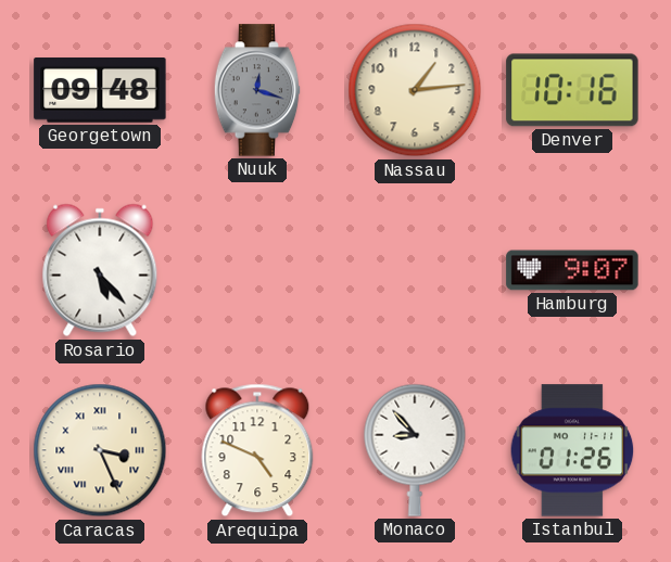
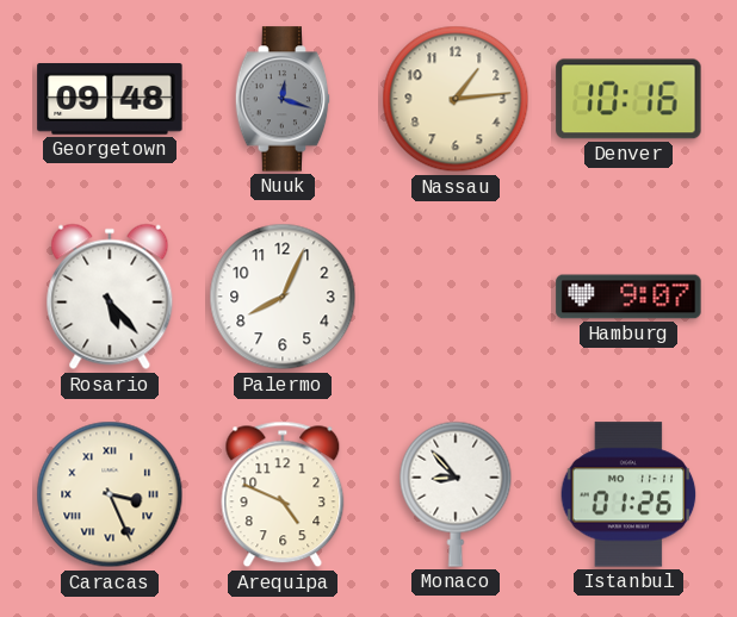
Palermo: none -> 8:04 (283, 297)
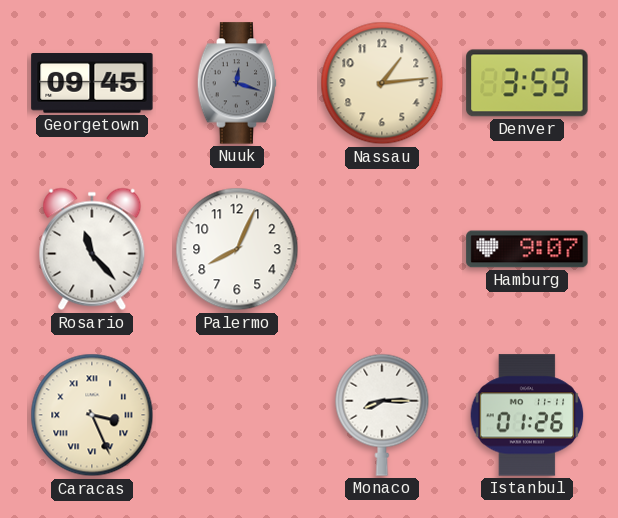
Georgetown: 09:48 -> 09:45 (92, 84)
Denver: 10:16 -> 3:59 (527, 83)
Rosario: 5:23 -> 11:23 (92, 249)
Arequipa: 4:49 -> none (283, 494)
Monaco: 8:53 -> 8:15 (382, 415)
